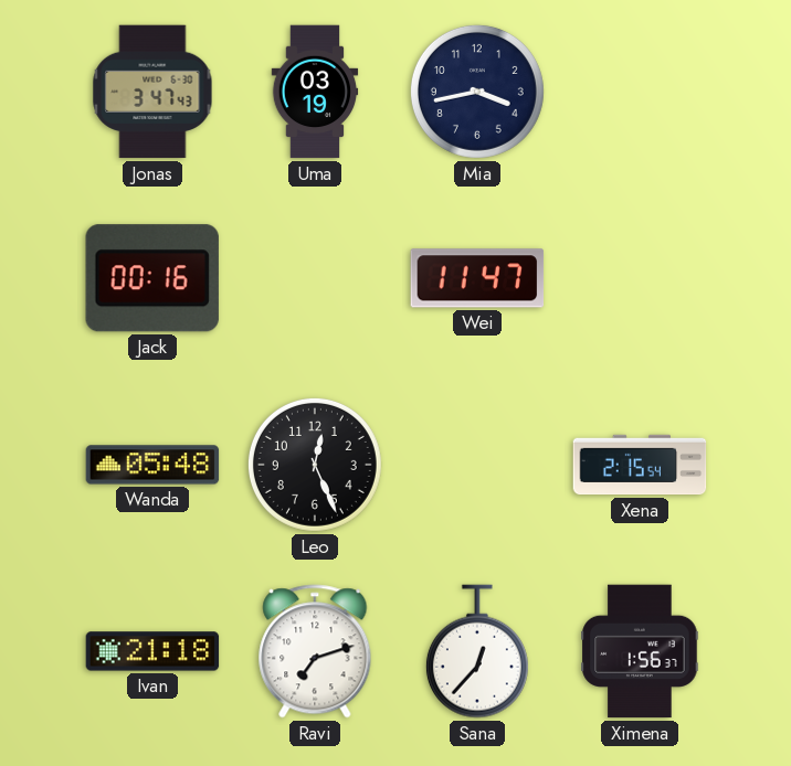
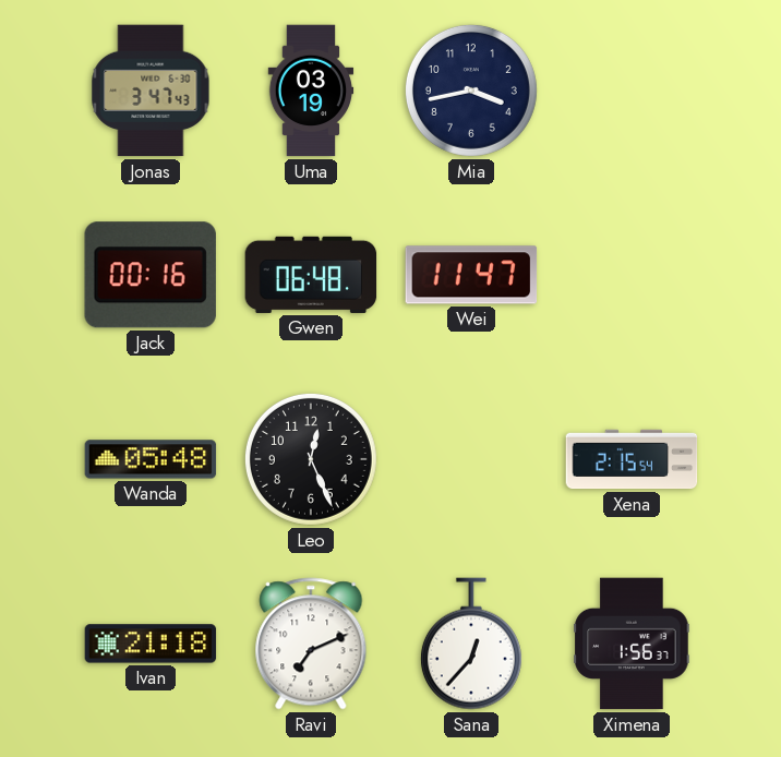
Gwen: none -> 06:48 (311, 275)
Ravi: 7:12 -> 7:11 (311, 644)
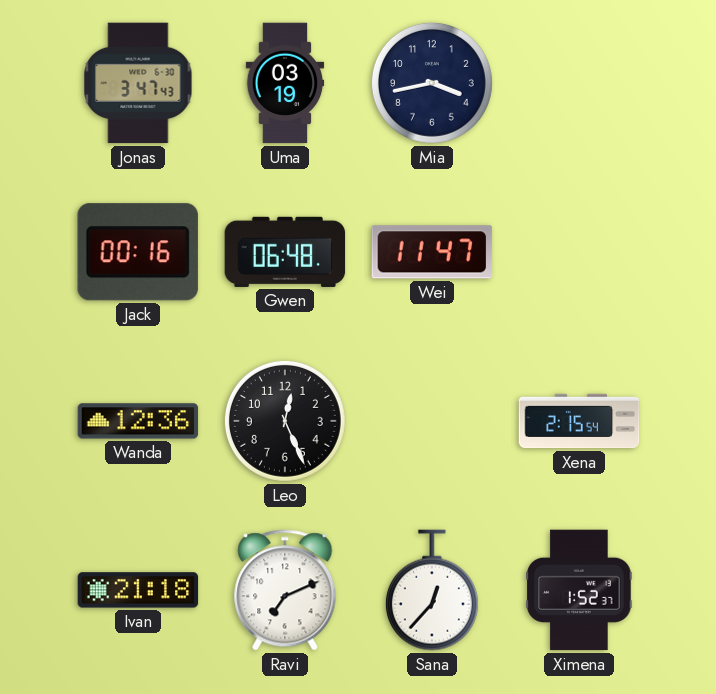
Wanda: 05:48 -> 12:36 (138, 421)
Ximena: 1:56 -> 1:52 (579, 590)
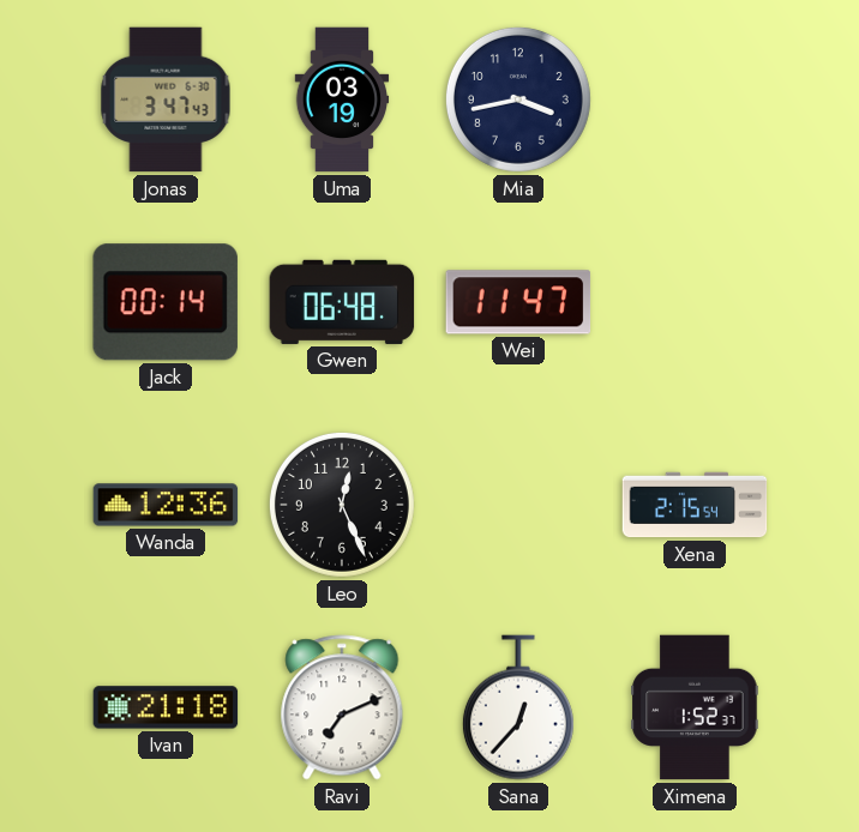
Jack: 00:16 -> 00:14 (166, 302)
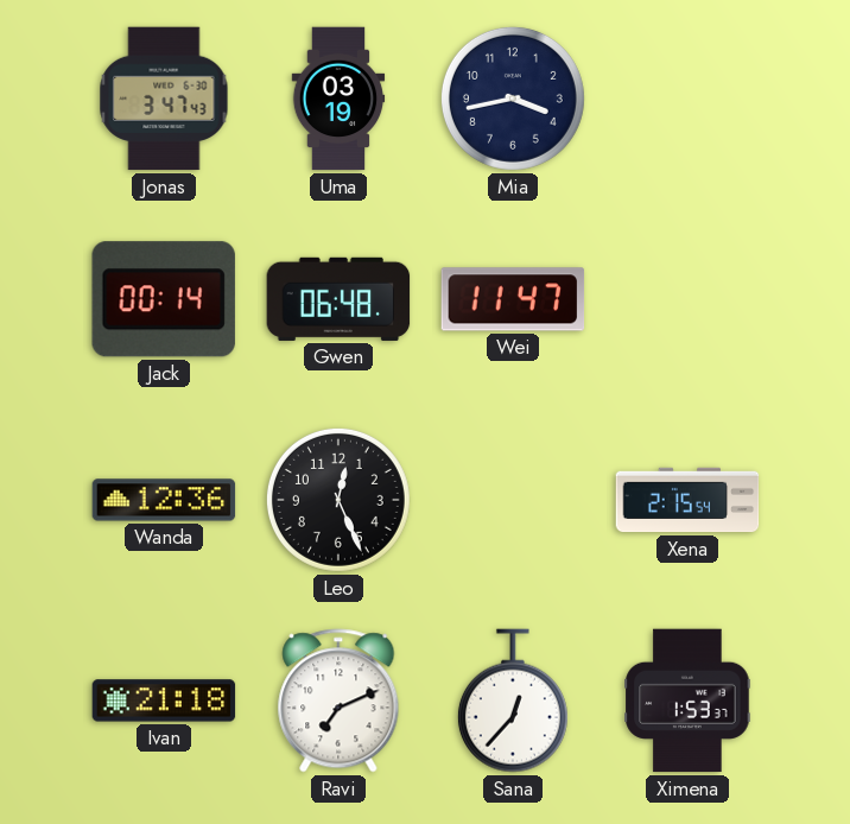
Ximena: 1:52 -> 1:53 (687, 701)
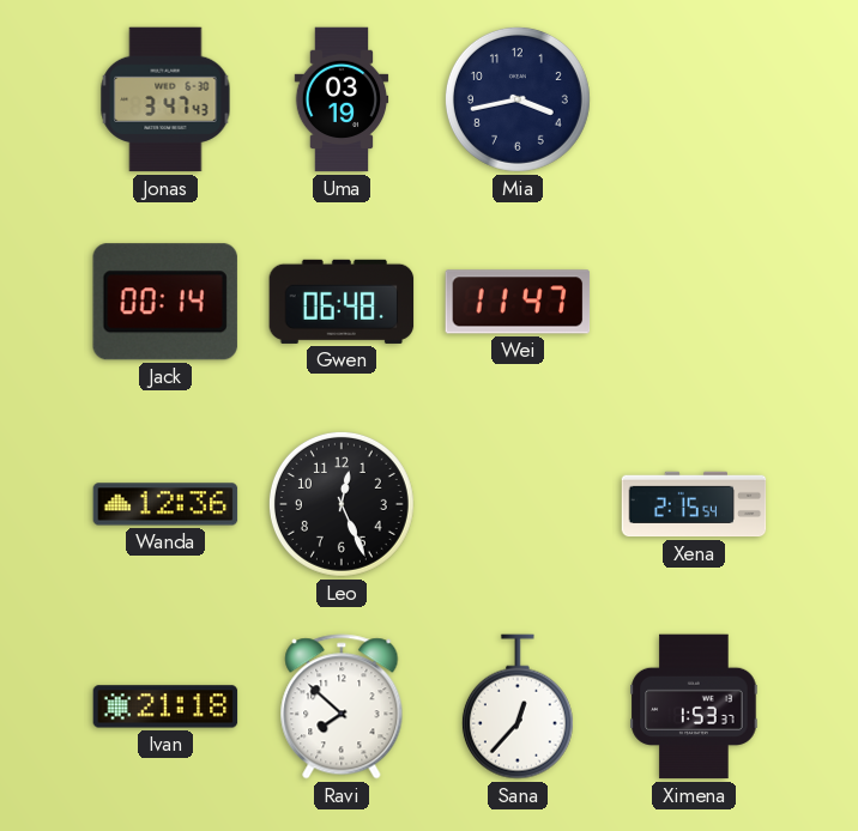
Ravi: 7:11 -> 7:52 (342, 706)
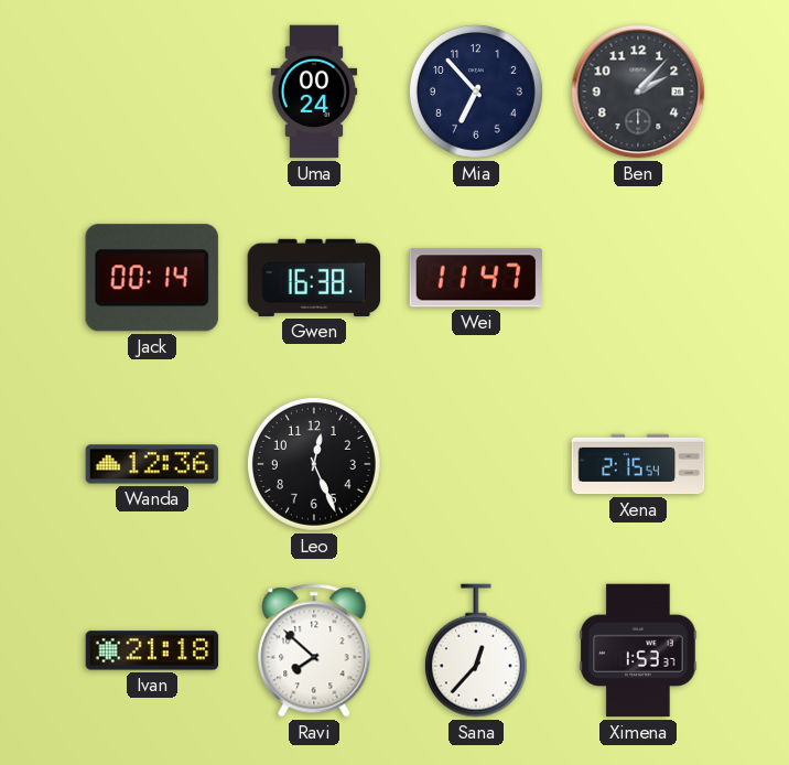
Jonas: 3:47 -> none (165, 99)
Uma: 03:19 -> 00:24 (314, 91)
Mia: 3:43 -> 6:53 (476, 91)
Ben: none -> 2:07 (638, 91)
Gwen: 06:48 -> 16:38 (314, 278)
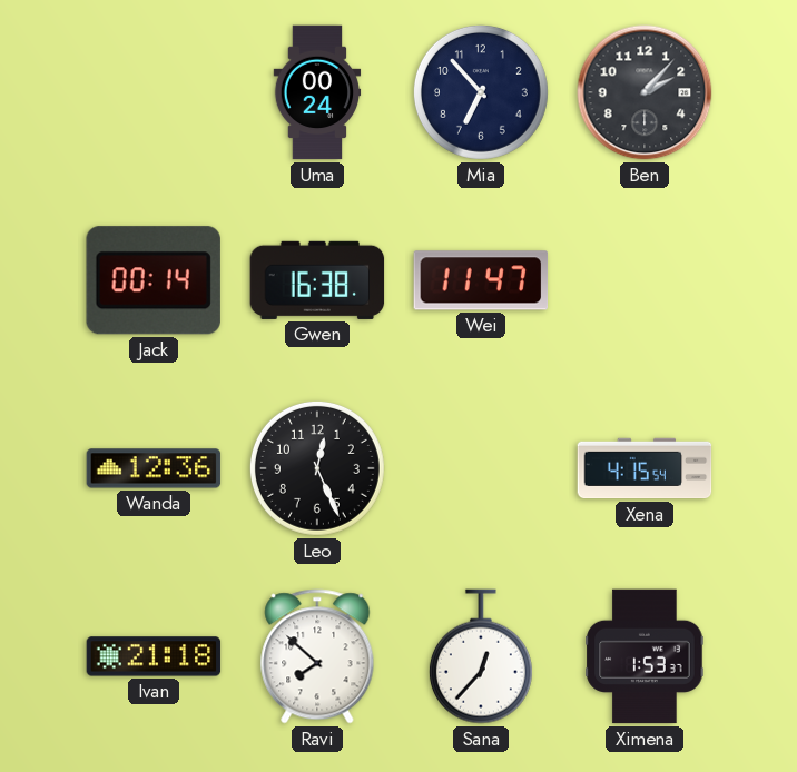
Xena: 2:15 -> 4:15 (645, 468)
